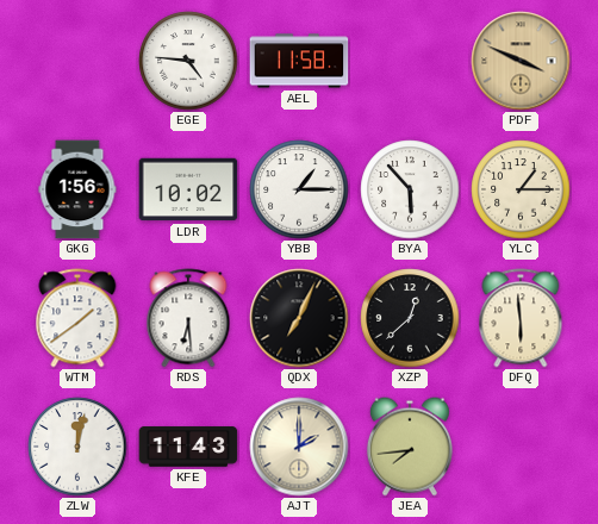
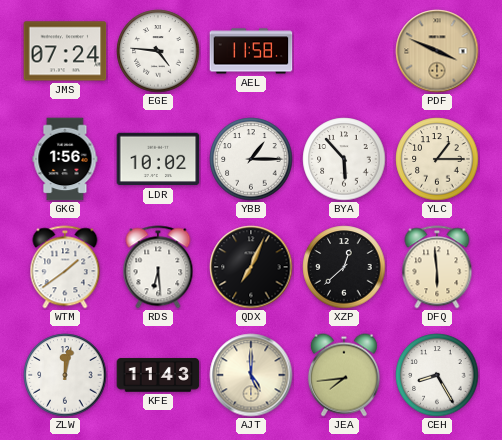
JMS: none -> 07:24 (65, 51)
AJT: 2:00 -> 5:00 (251, 375)
CEH: none -> 8:25 (437, 375)
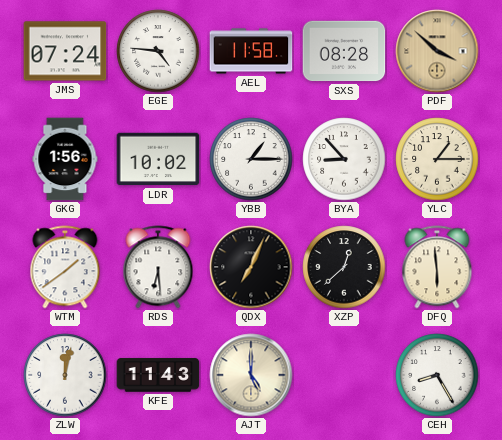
SXS: none -> 08:28 (344, 51)
PDF: 3:49 -> 3:52 (437, 51)
BYA: 5:53 -> 8:53 (344, 159)
JEA: 7:44 -> none (344, 375)
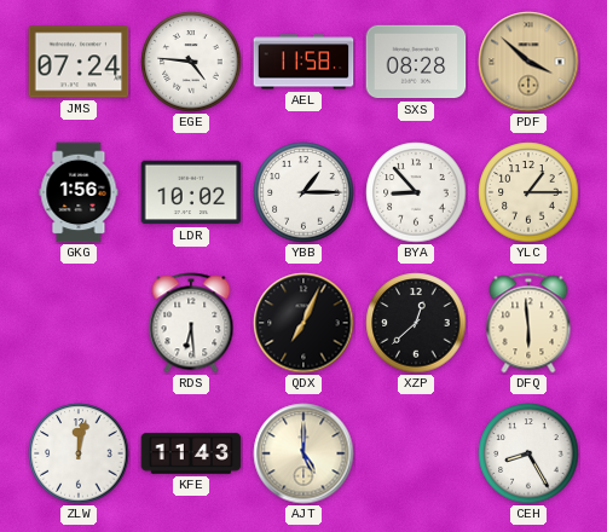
WTM: 1:39 -> none (65, 267)
